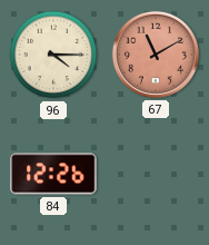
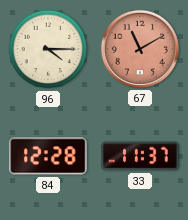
84: 12:26 -> 12:28 (48, 156)
33: none -> 11:37 (140, 156)
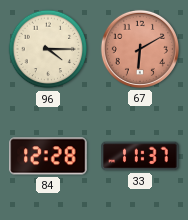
67: 11:10 -> 6:10 (140, 49)
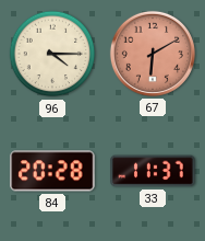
84: 12:28 -> 20:28 (52, 171)
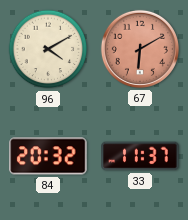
96: 4:15 -> 4:10 (48, 49)
84: 20:28 -> 20:32 (48, 156)
